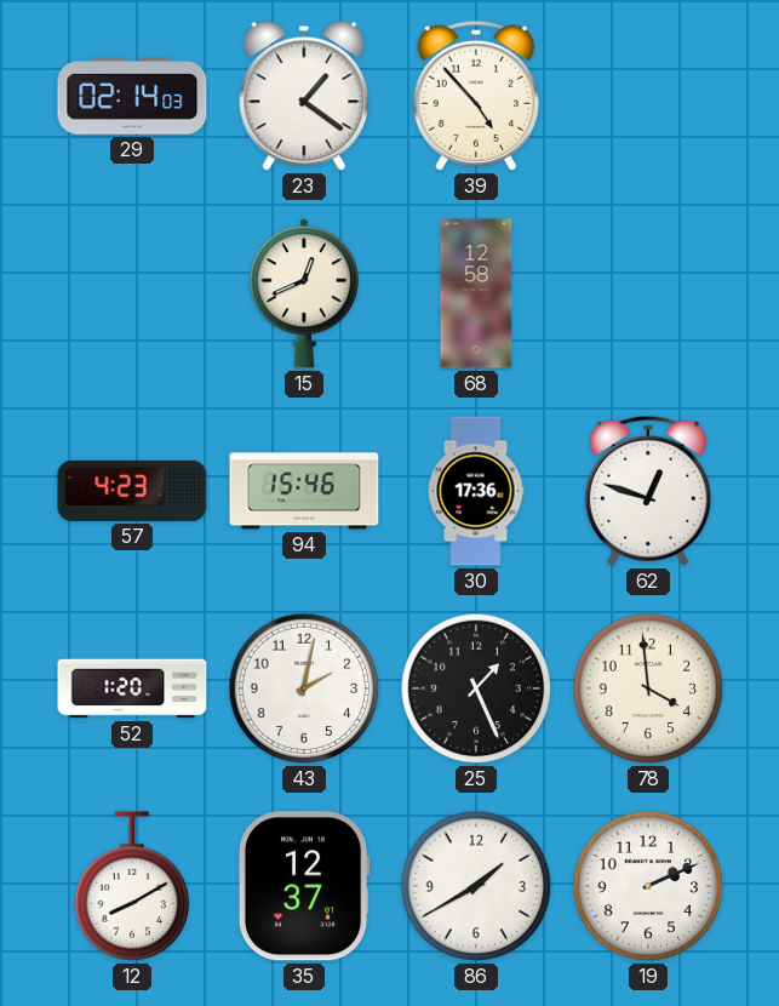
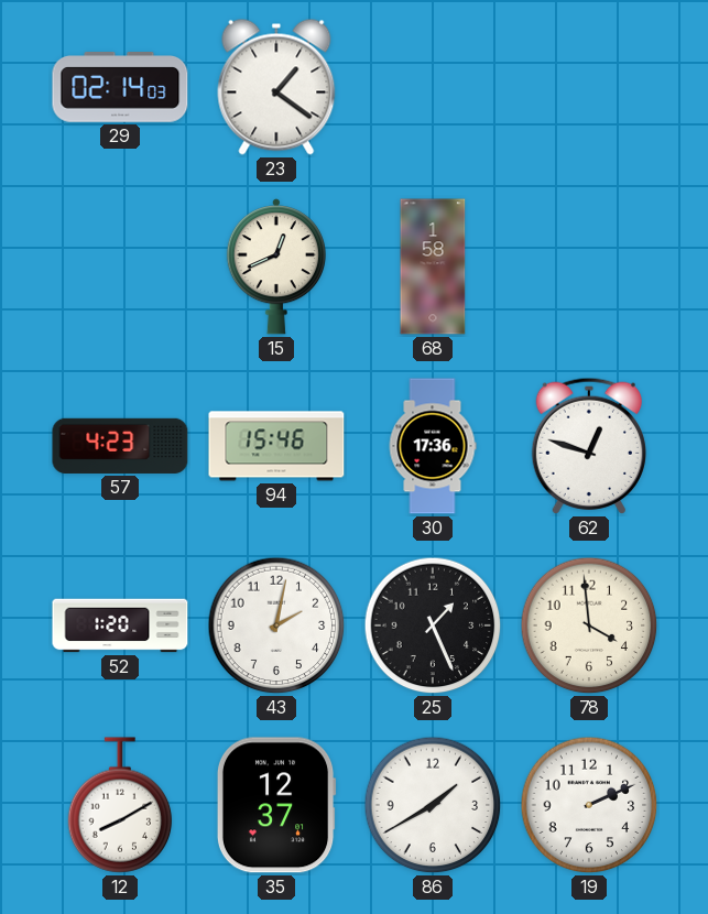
39: 4:53 -> none (476, 96)
68: 12:58 -> 1:58 (433, 266)
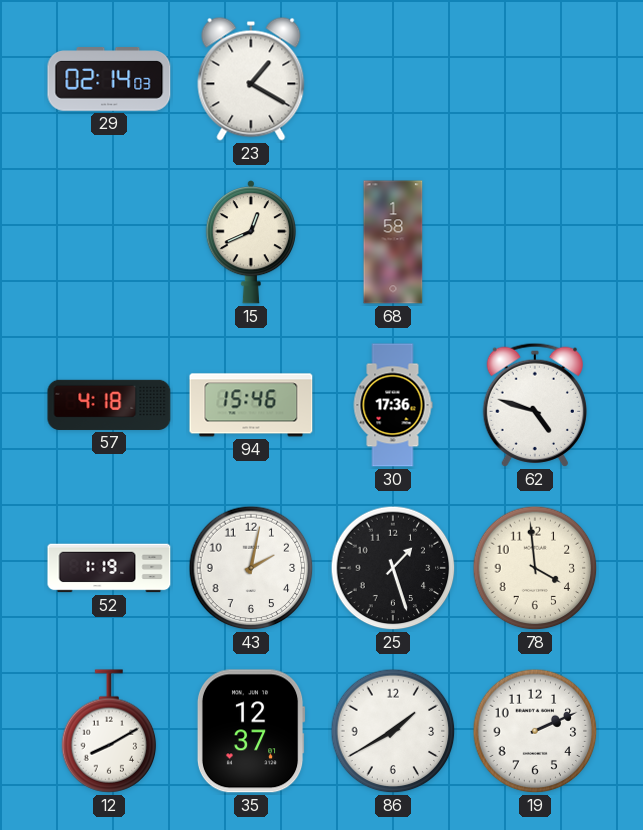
23: 1:21 -> 1:20 (251, 79)
57: 4:23 -> 4:18 (109, 405)
62: 12:48 -> 4:48 (535, 405)
52: 1:20 -> 1:19 (109, 568)
25: 1:26 -> 1:27 (393, 568)
